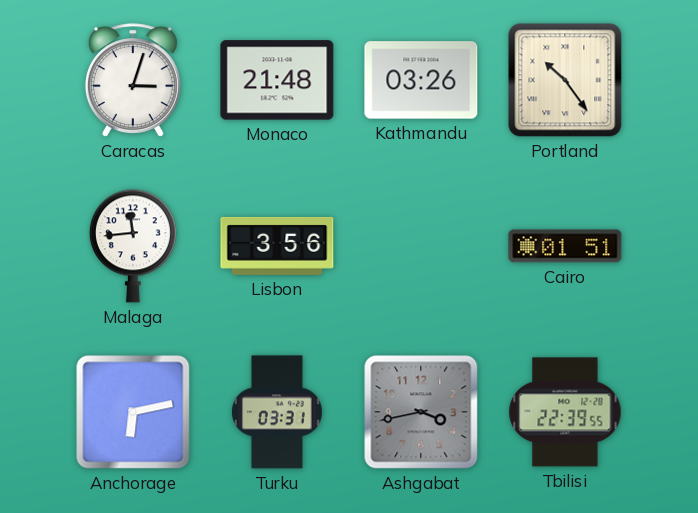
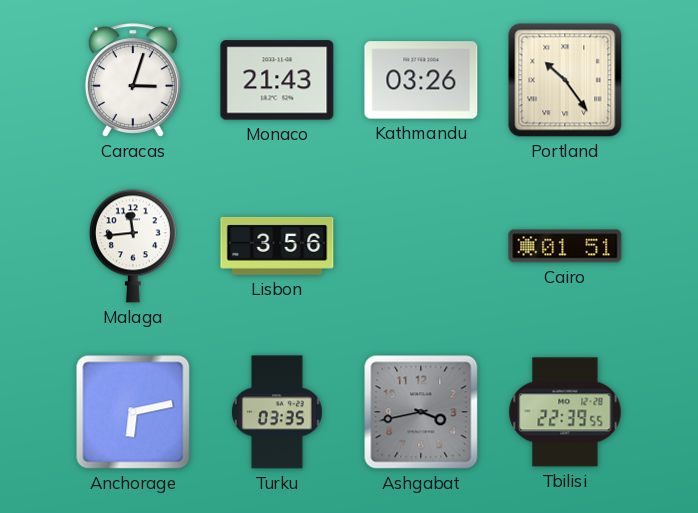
Monaco: 21:48 -> 21:43 (277, 80)
Turku: 03:31 -> 03:35 (277, 412)
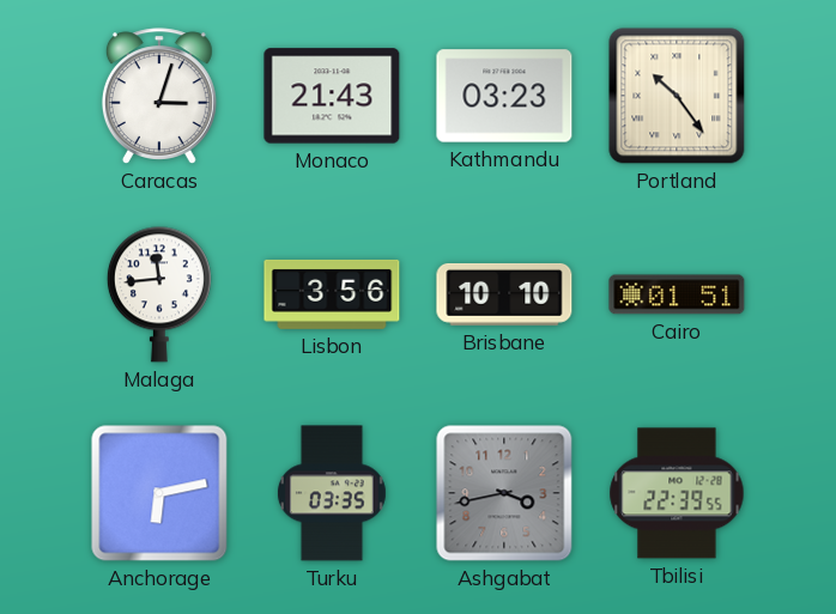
Kathmandu: 03:26 -> 03:23 (504, 96)
Brisbane: none -> 10:10 (504, 294)
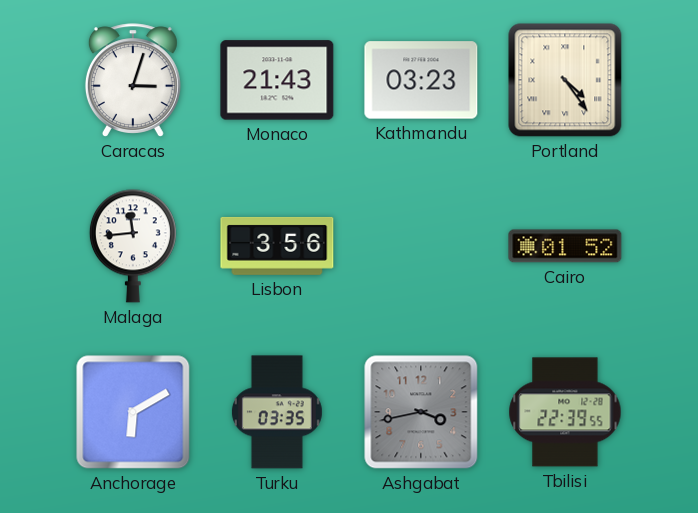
Portland: 10:24 -> 4:24 (565, 80)
Brisbane: 10:10 -> none (504, 294)
Cairo: 01:51 -> 01:52 (565, 246)
Anchorage: 6:13 -> 6:10 (133, 412)
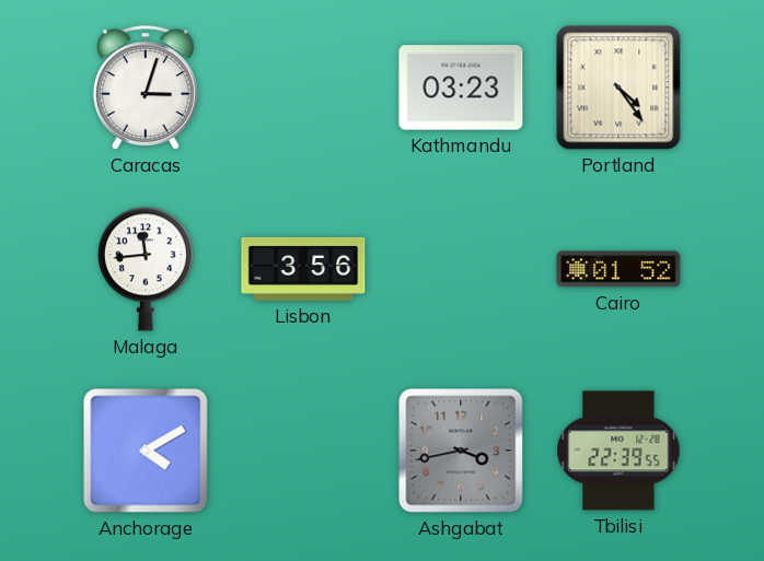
Monaco: 21:43 -> none (277, 80)
Anchorage: 6:10 -> 4:10 (146, 451)
Turku: 03:35 -> none (277, 412)
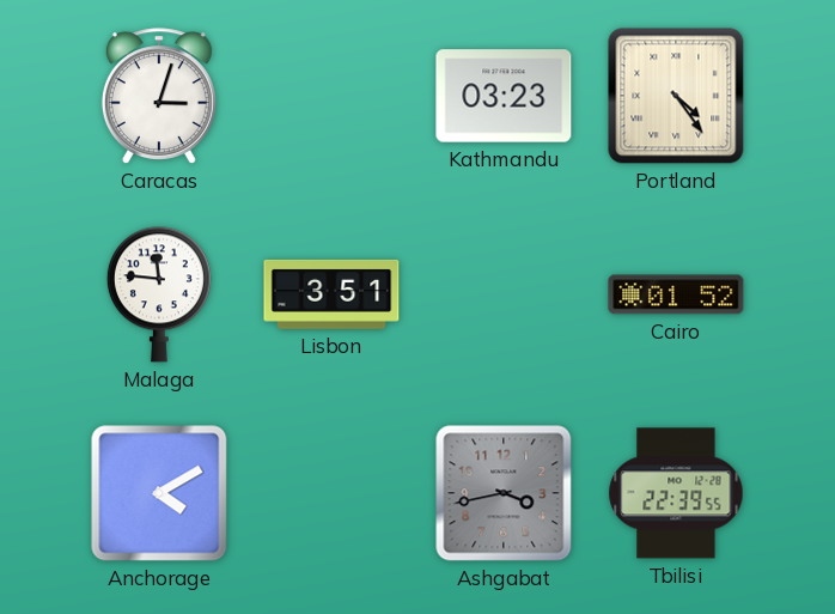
Malaga: 11:44 -> 11:46 (159, 294)
Lisbon: 3:56 -> 3:51 (331, 294)
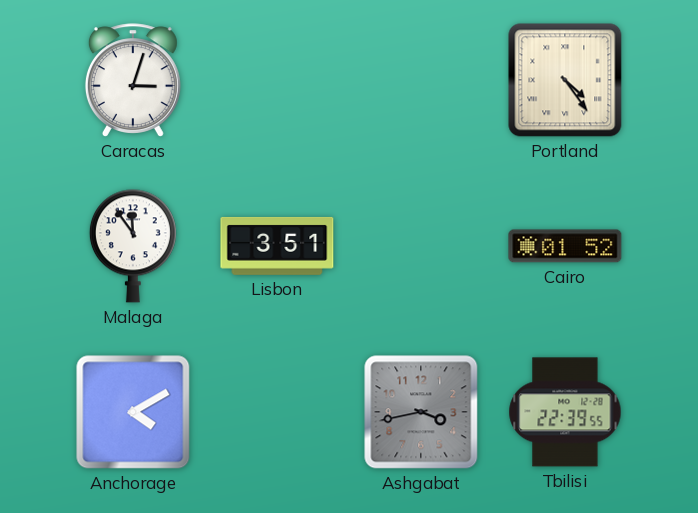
Kathmandu: 03:23 -> none (504, 96)
Malaga: 11:46 -> 11:54 (133, 246)
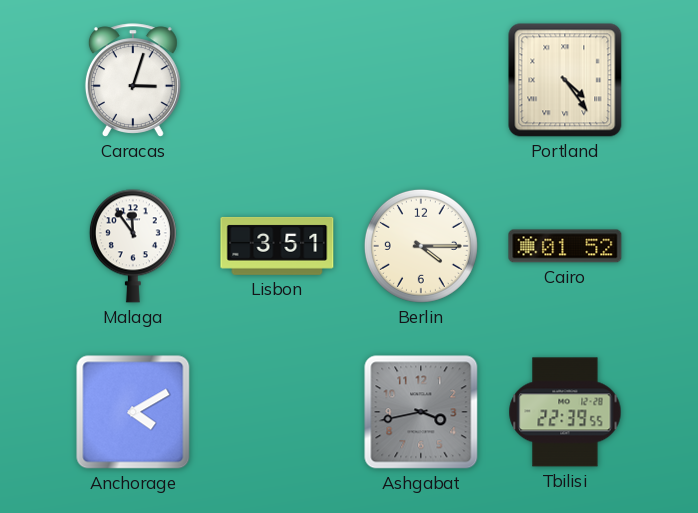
Berlin: none -> 4:15 (421, 246)
